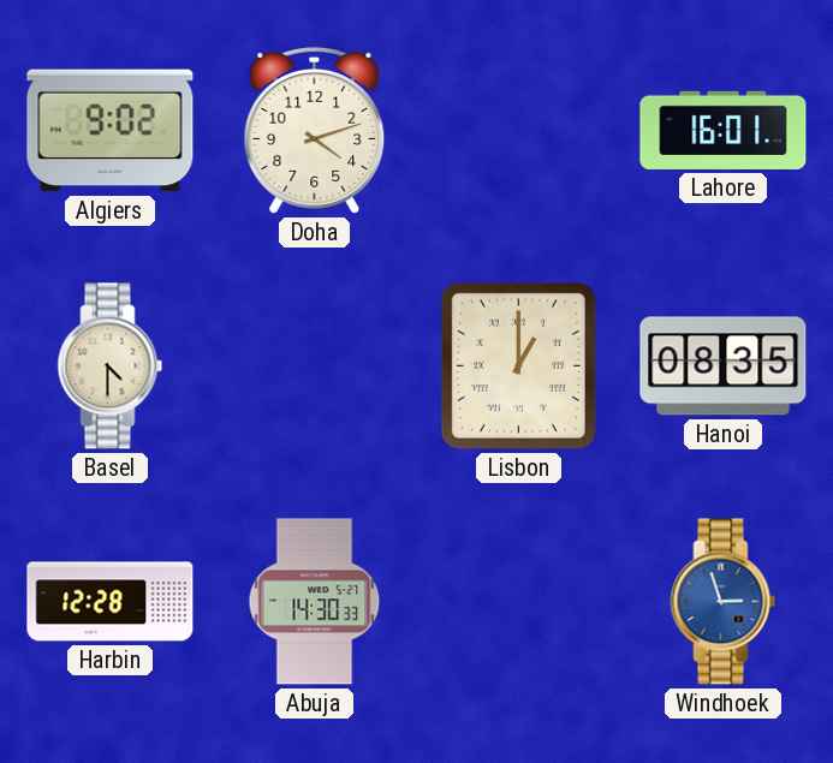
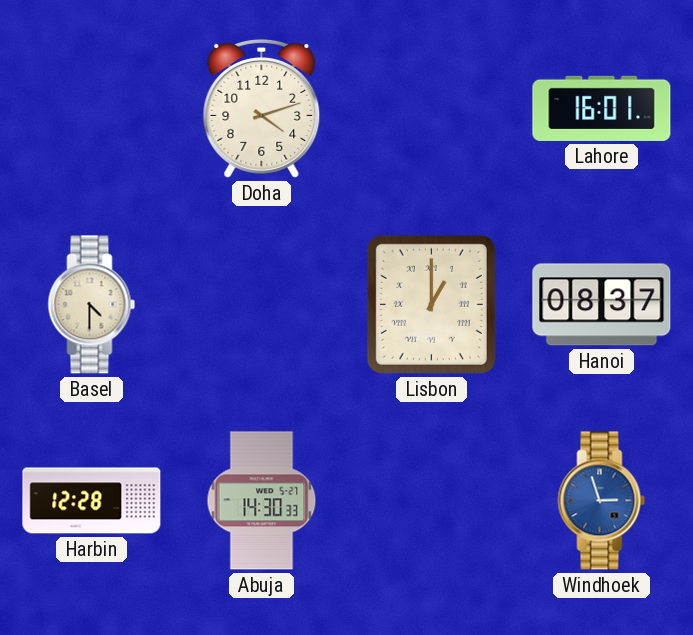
Algiers: 9:02 -> none (111, 131)
Hanoi: 08:35 -> 08:37 (602, 305)
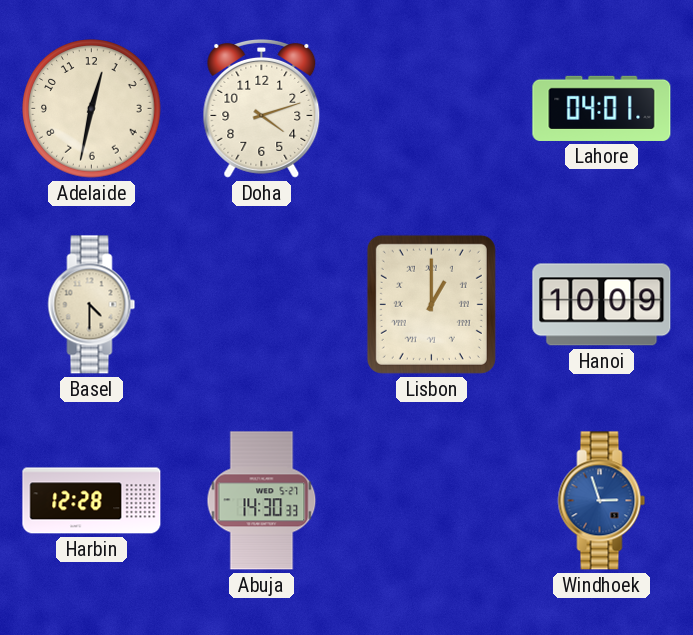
Adelaide: none -> 12:32 (92, 109)
Lahore: 16:01 -> 04:01 (602, 108)
Hanoi: 08:37 -> 10:09 (602, 305)
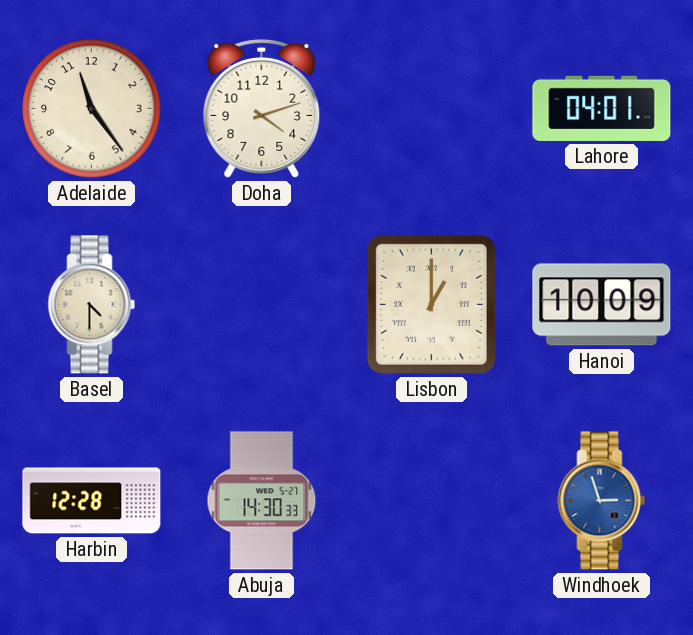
Adelaide: 12:32 -> 11:24 (92, 109)
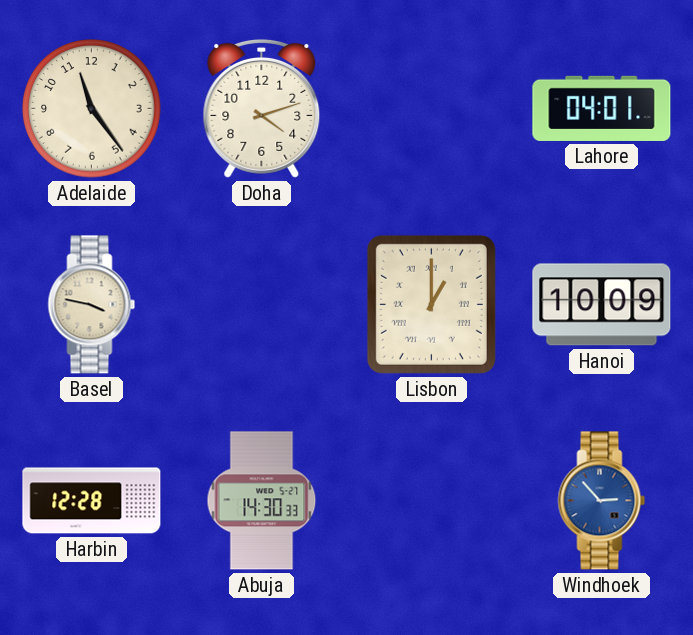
Basel: 4:30 -> 3:47 (92, 305)
Windhoek: 2:57 -> 2:53 (602, 501)
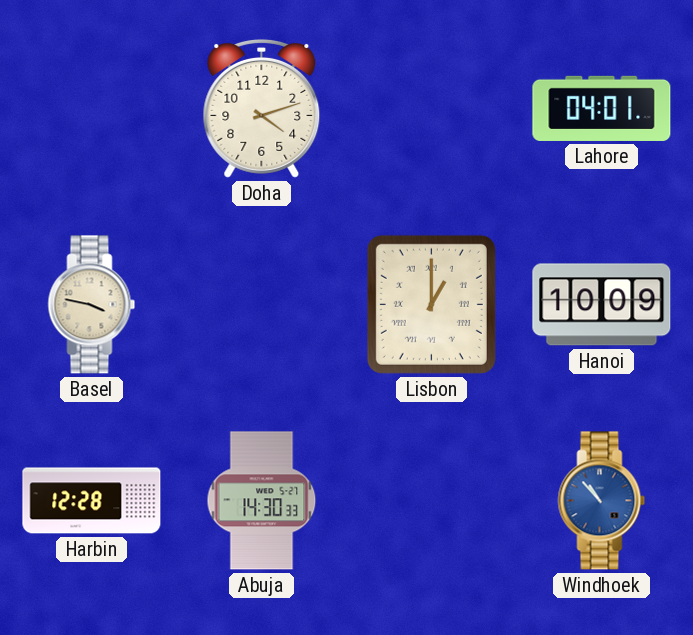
Adelaide: 11:24 -> none (92, 109)
Windhoek: 2:53 -> 10:53 (602, 501)
